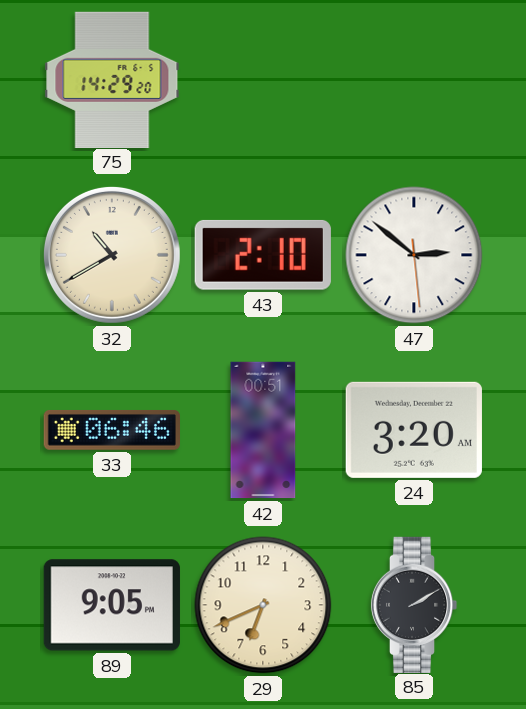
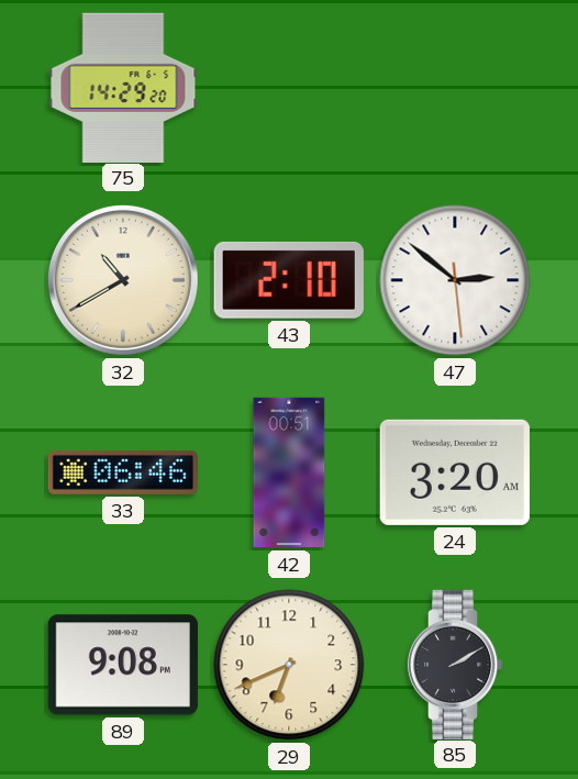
89: 9:05 -> 9:08 (123, 665)
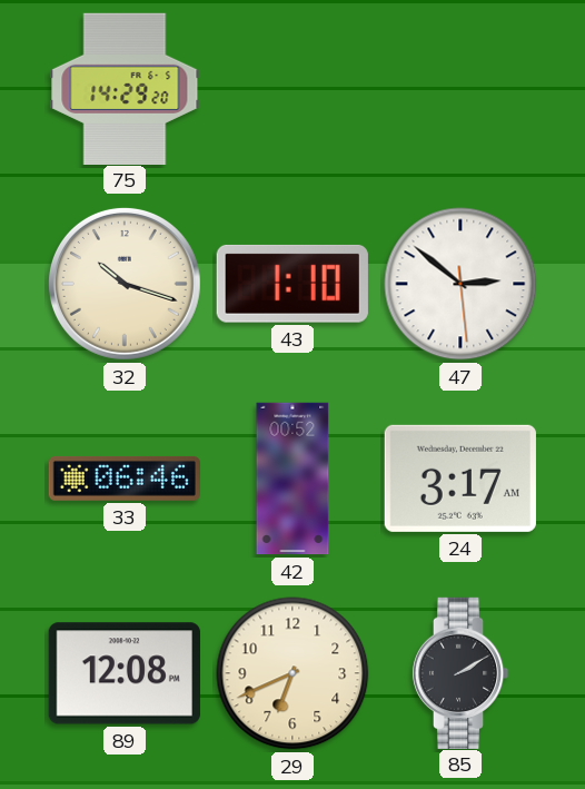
32: 10:40 -> 10:18 (125, 284)
43: 2:10 -> 1:10 (292, 284)
42: 00:51 -> 00:52 (292, 479)
24: 3:20 -> 3:17 (460, 479)
89: 9:08 -> 12:08 (125, 673)
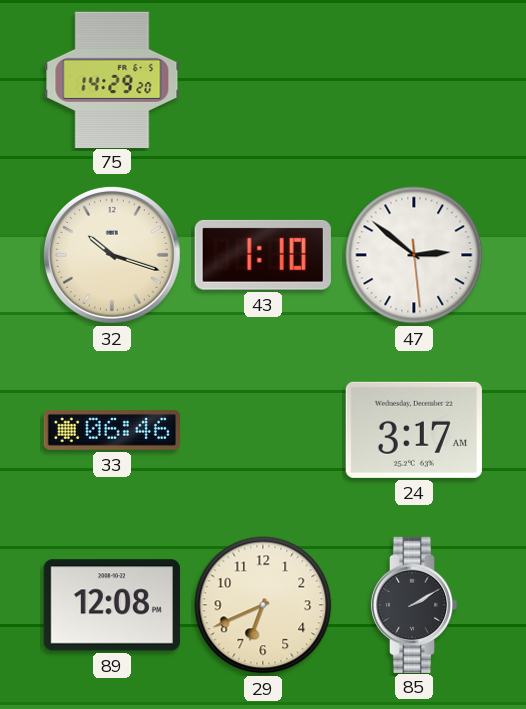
42: 00:52 -> none (292, 479)
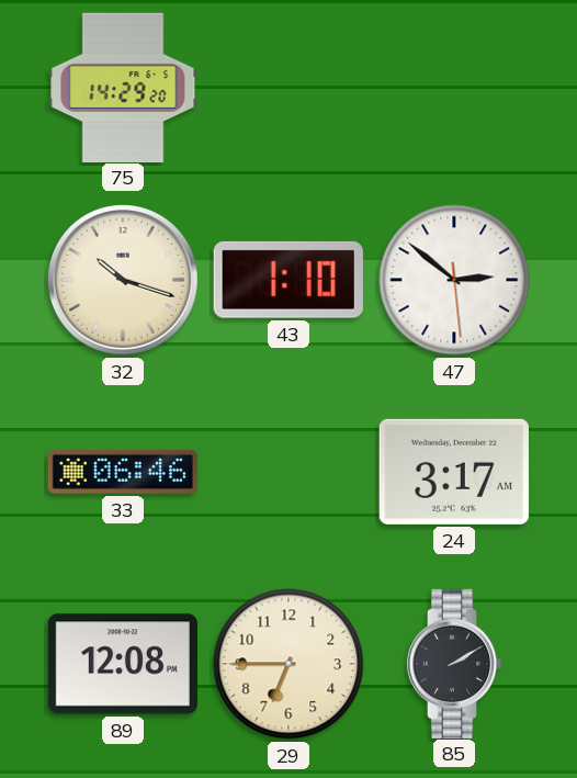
29: 6:41 -> 6:45 (288, 664)
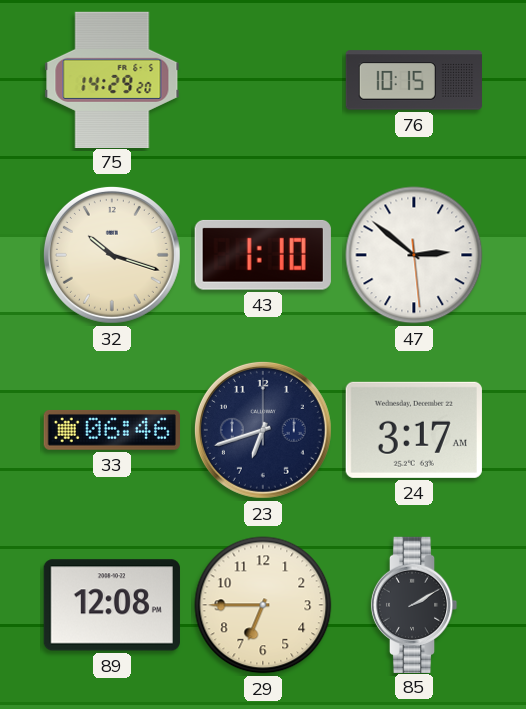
76: none -> 10:15 (413, 80)
23: none -> 6:42 (263, 430)
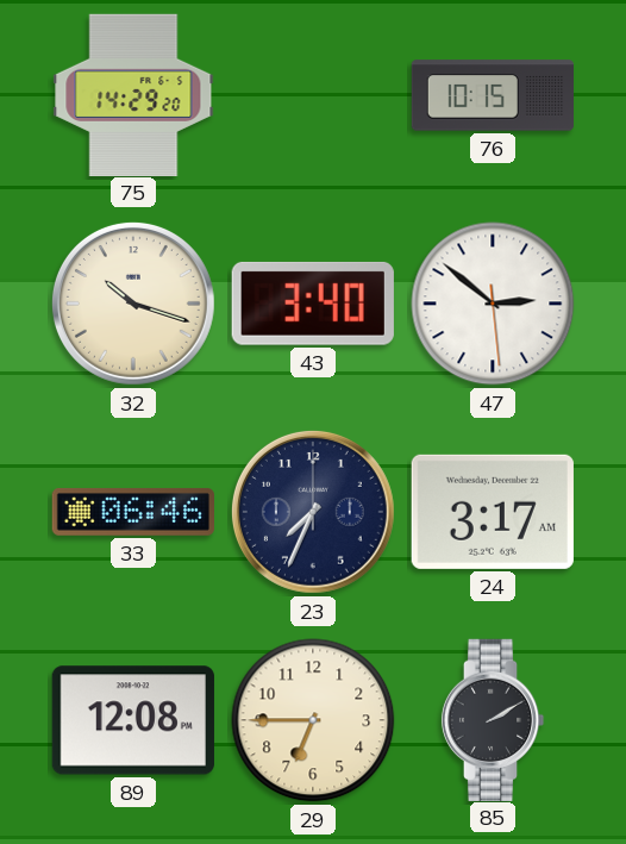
43: 1:10 -> 3:40 (313, 304)
23: 6:42 -> 7:34 (313, 512)
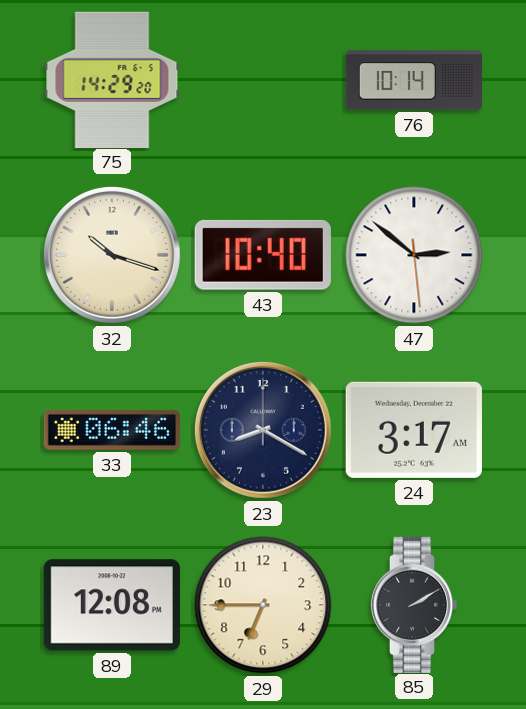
76: 10:15 -> 10:14 (413, 80)
43: 3:40 -> 10:40 (263, 255)
23: 7:34 -> 8:20 (263, 430)
